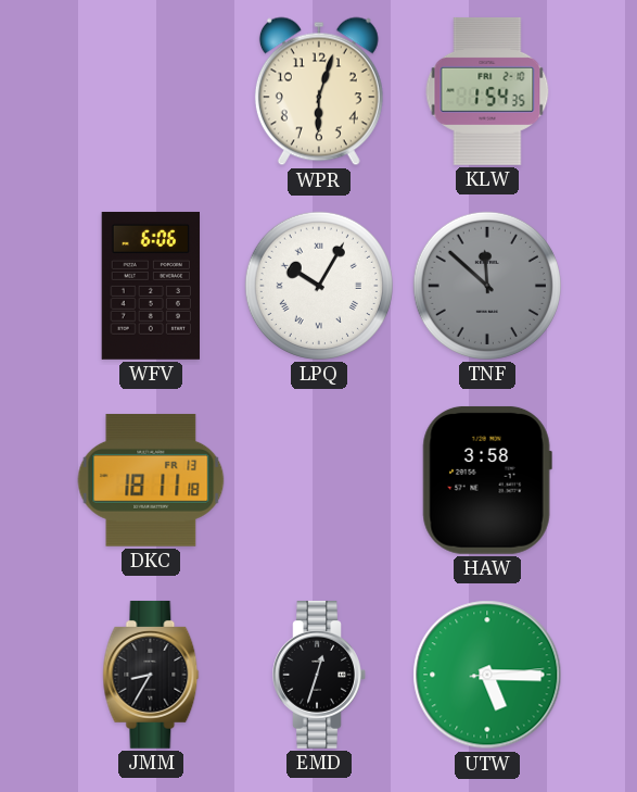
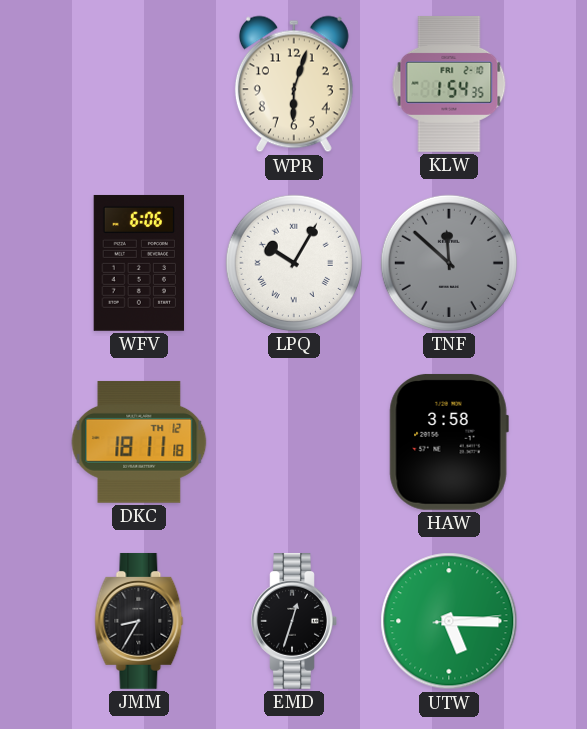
DKC date: FR 13 -> TH 12 (139, 442)
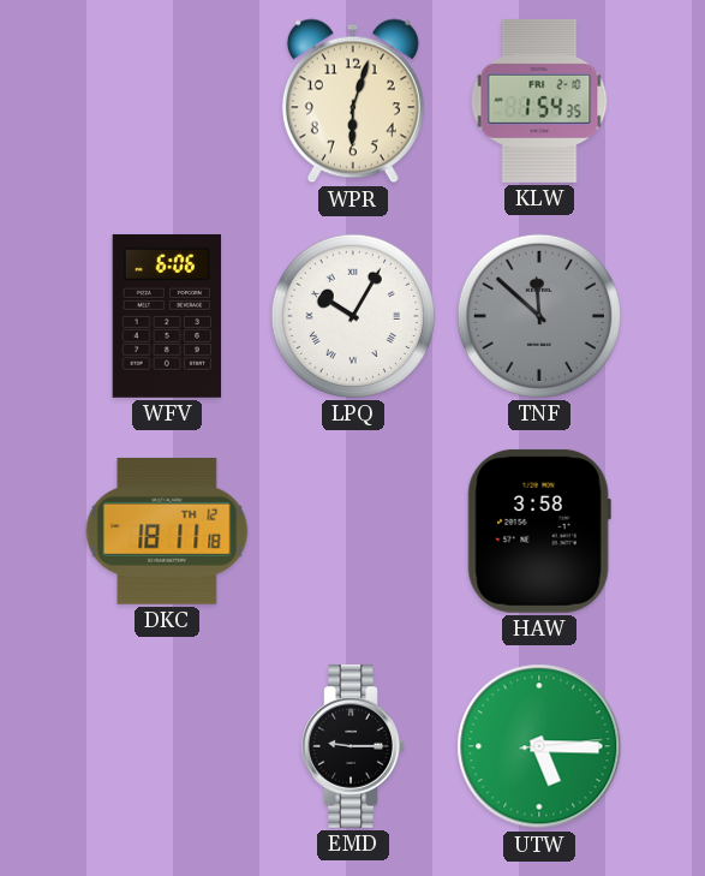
JMM: 8:35 -> none (139, 621)
EMD: 12:33 -> 9:15 (353, 746)
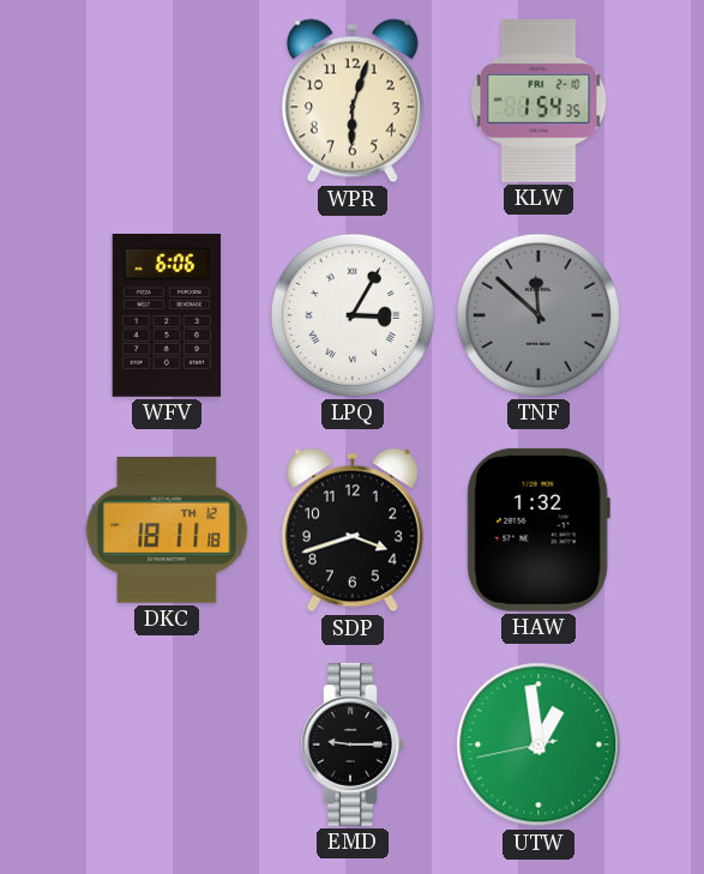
LPQ: 10:05 -> 3:05 (353, 315)
SDP: none -> 3:42 (353, 530)
HAW: 3:58 -> 1:32 (538, 530)
UTW: 5:15 -> 12:58 (538, 745)
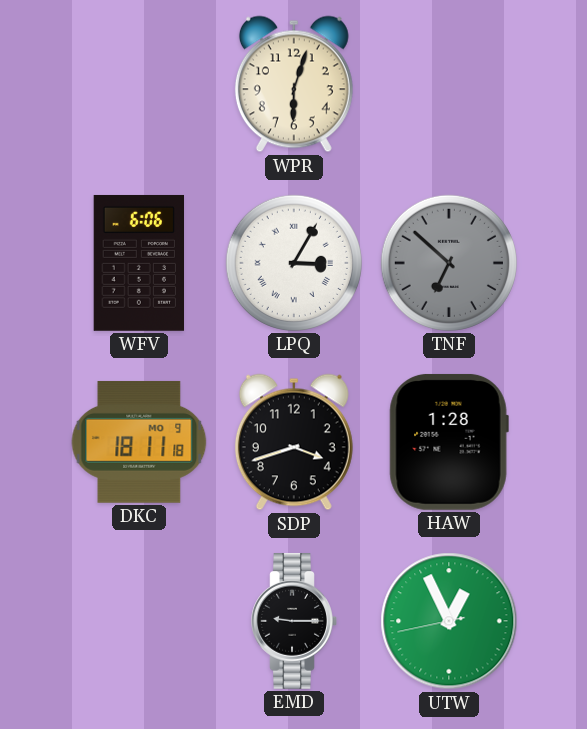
KLW: 1:54 -> none (538, 101)
TNF: 11:52 -> 6:52 (449, 263)
DKC date: TH 12 -> MO 9 (139, 442)
HAW: 1:32 -> 1:28 (449, 442)
UTW: 12:58 -> 12:55 (449, 621)
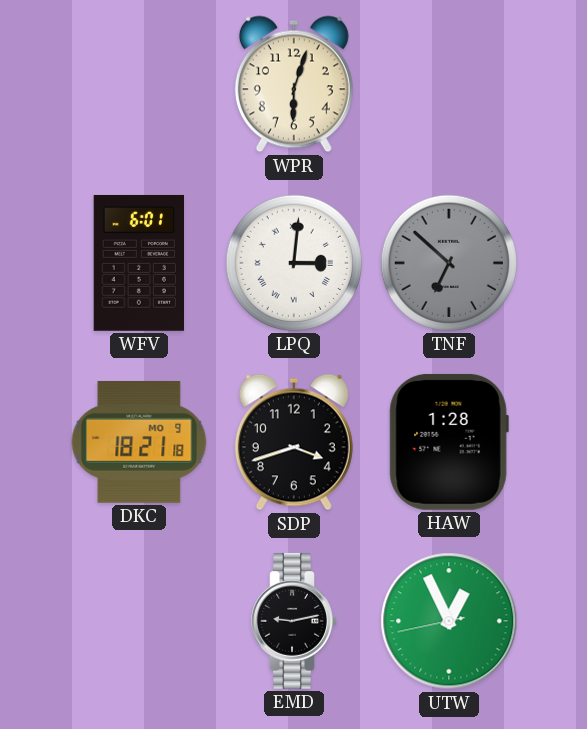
WFV: 6:06 -> 6:01 (138, 263)
LPQ: 3:05 -> 3:01 (294, 263)
DKC: 18:11 -> 18:21 (139, 442)
EMD: 9:15 -> 9:13 (294, 621)
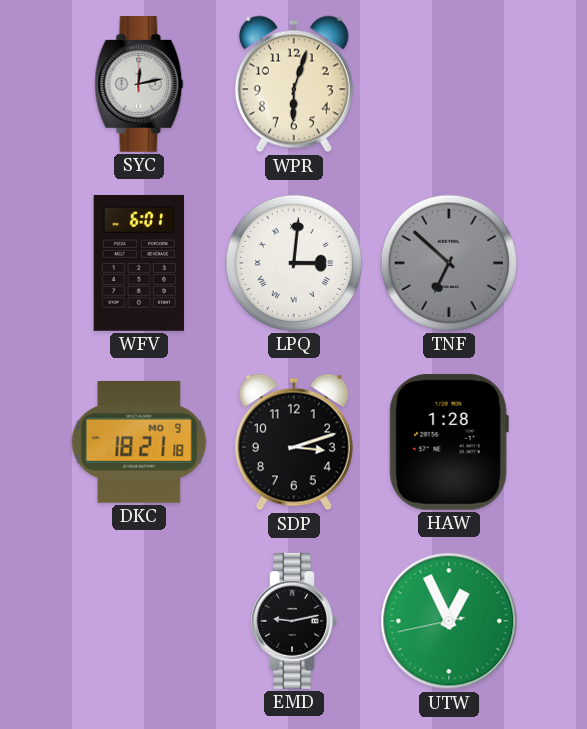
SYC: none -> 12:13 (139, 84)
SDP: 3:42 -> 3:12 (294, 442)
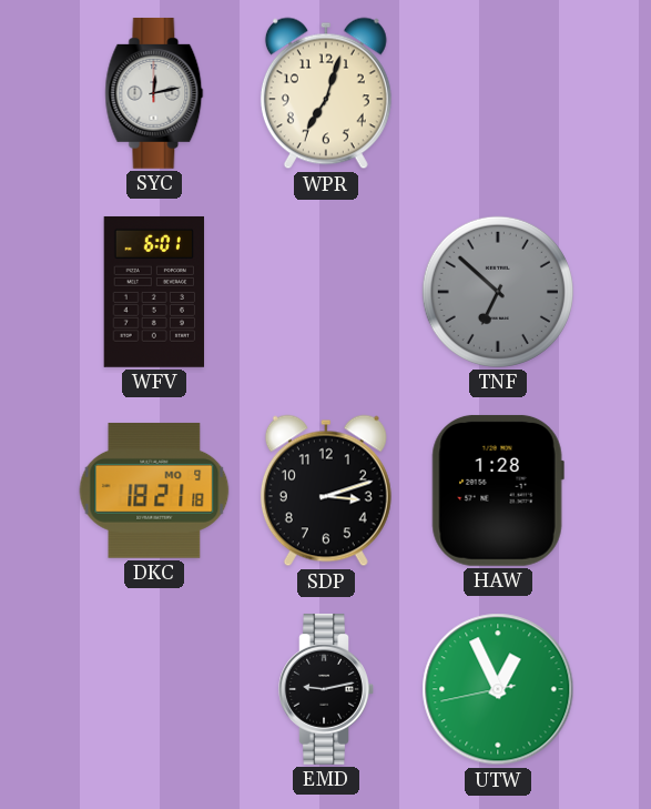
WPR: 6:03 -> 7:03 (326, 93)
LPQ: 3:01 -> none (294, 263)
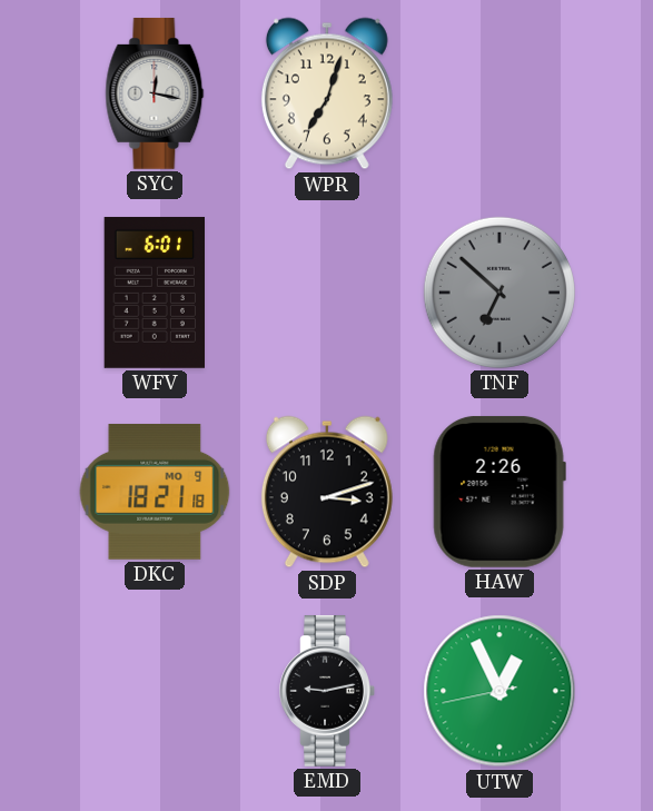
SYC: 12:13 -> 12:17 (155, 93)
HAW: 1:28 -> 2:26 (499, 492)
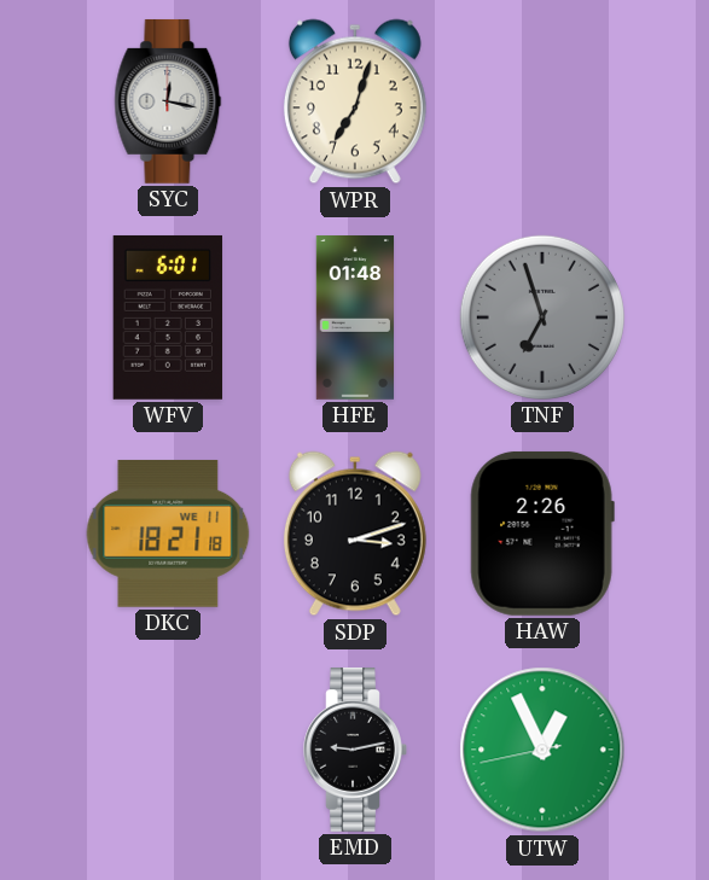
HFE: none -> 01:48 (355, 319)
TNF: 6:52 -> 6:57 (542, 317)
DKC date: MO 9 -> WE 11 (168, 534)
